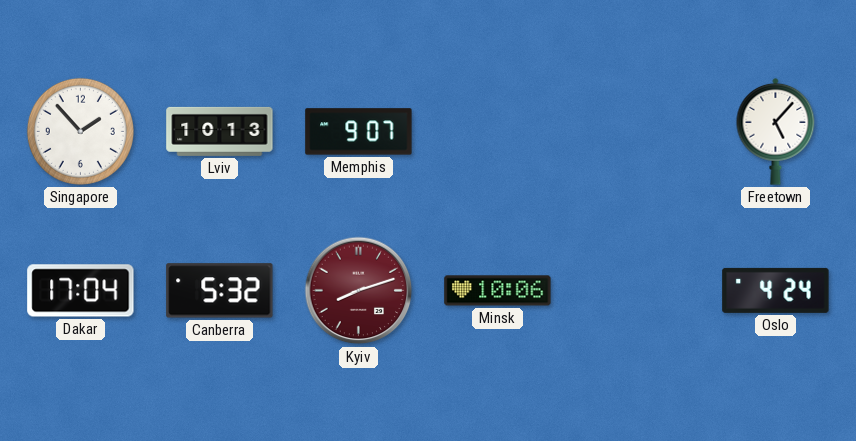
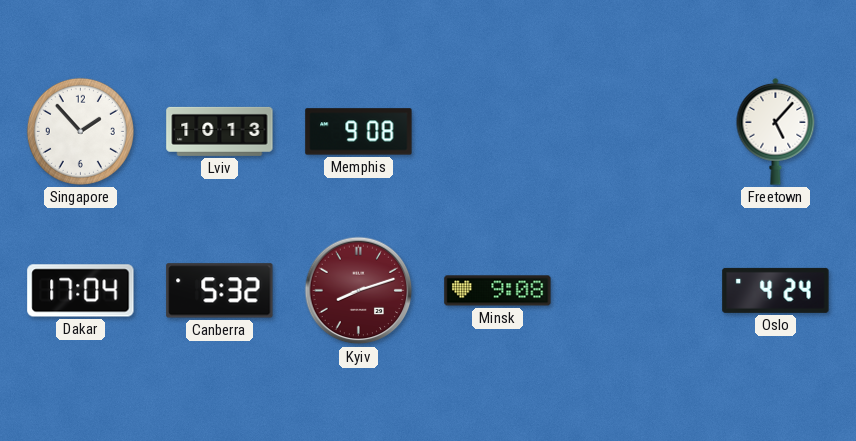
Memphis: 9:07 -> 9:08 (359, 132)
Minsk: 10:06 -> 9:08 (498, 291)
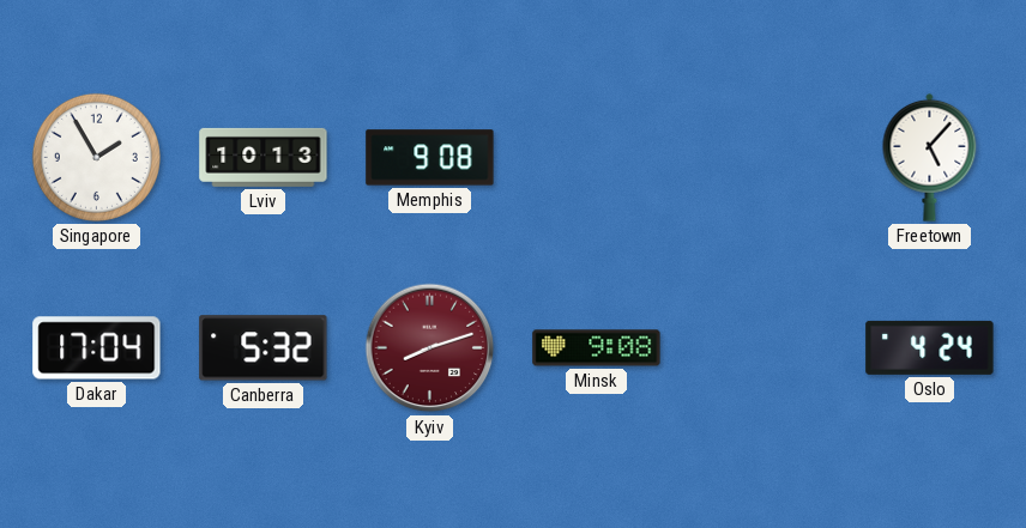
Singapore: 1:53 -> 1:55 (96, 157)
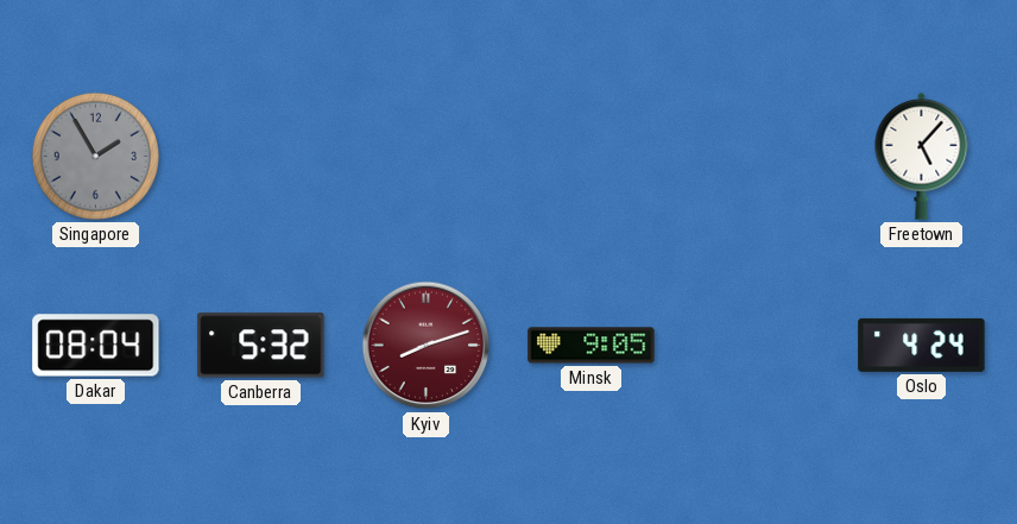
Singapore dial: white -> grey (95, 156)
Lviv: 10:13 -> none (264, 157)
Memphis: 9:08 -> none (430, 158)
Dakar: 17:04 -> 08:04 (96, 346)
Minsk: 9:08 -> 9:05 (592, 346)
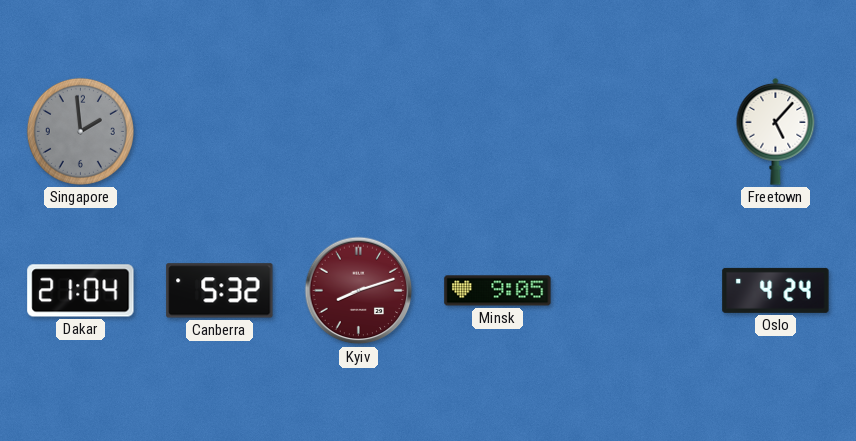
Singapore: 1:55 -> 1:59 (80, 131)
Dakar: 08:04 -> 21:04 (81, 291)
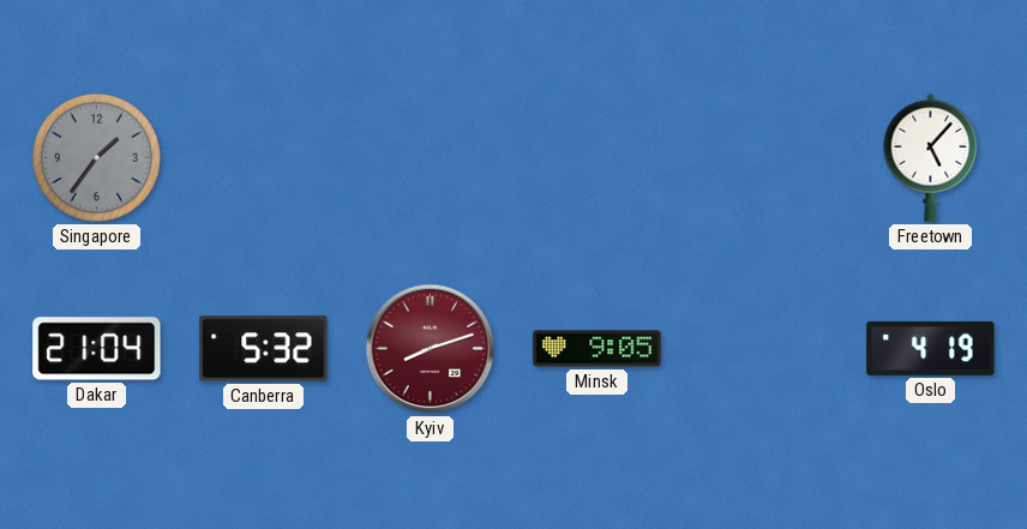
Singapore: 1:59 -> 1:36 (96, 157)
Oslo: 4:24 -> 4:19 (931, 348)
